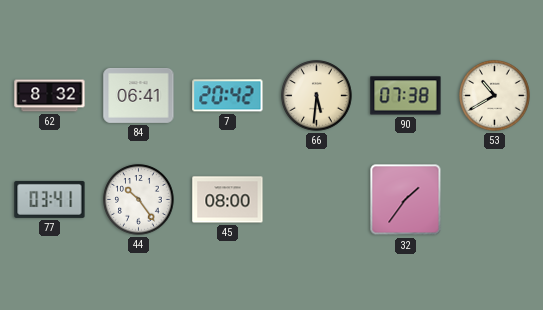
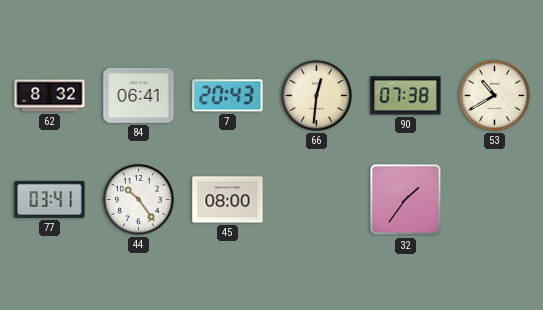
7: 20:42 -> 20:43 (228, 96)
66: 5:31 -> 12:31 (317, 96)
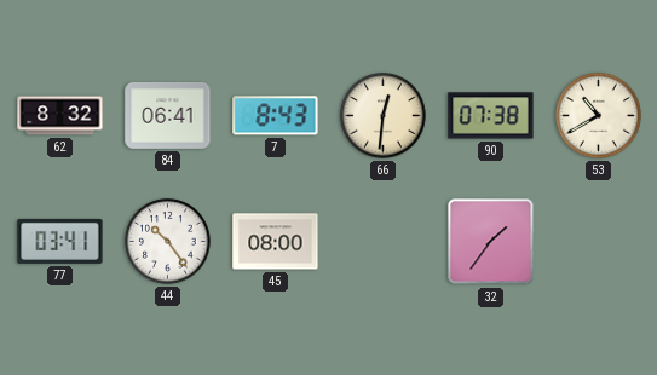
7: 20:43 -> 8:43 (276, 116)
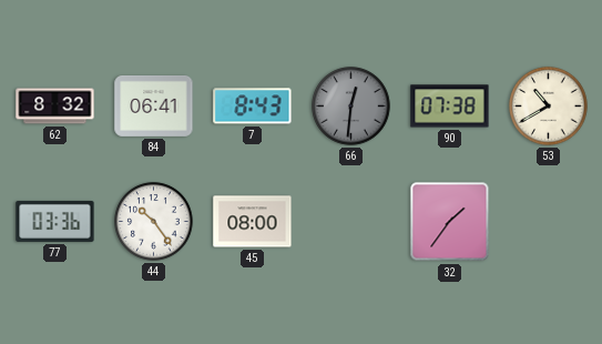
66 dial: cream -> grey (351, 107)
77: 03:41 -> 03:36 (55, 221)
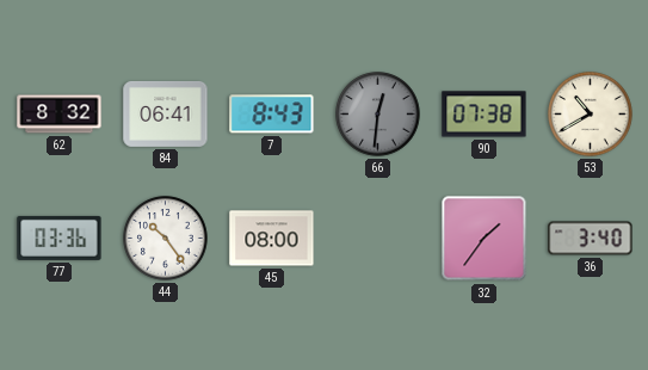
36: none -> 3:40 (591, 239)
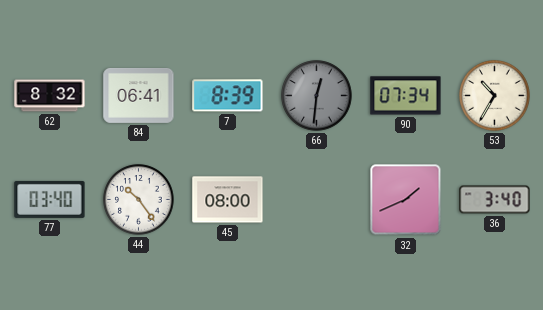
7: 8:43 -> 8:39 (228, 96)
90: 07:38 -> 07:34 (406, 96)
53: 10:40 -> 10:35 (495, 96)
77: 03:36 -> 03:40 (50, 199)
32: 1:36 -> 1:41 (406, 200)
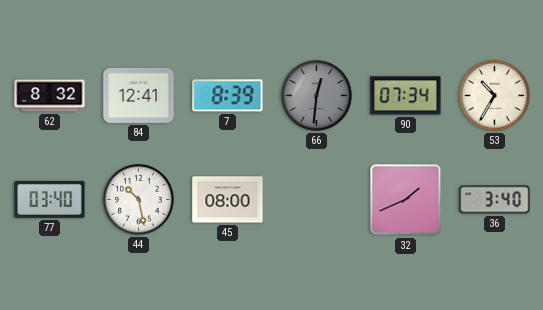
84: 06:41 -> 12:41 (139, 95)
44: 10:24 -> 10:28 (139, 200)
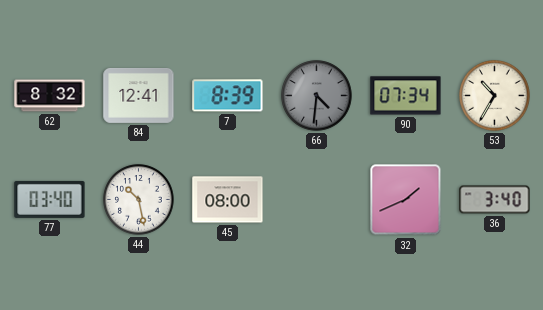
66: 12:31 -> 4:31 (317, 96)
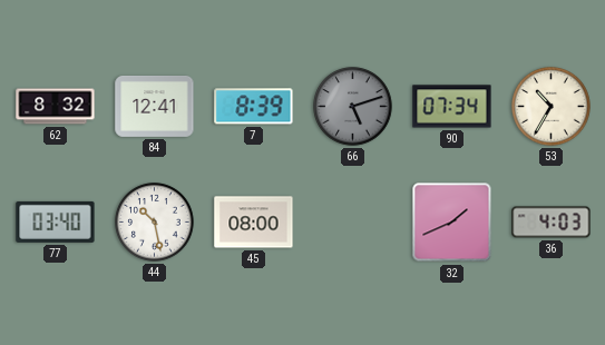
66: 4:31 -> 5:12 (353, 107)
36: 3:40 -> 4:03 (552, 223)
